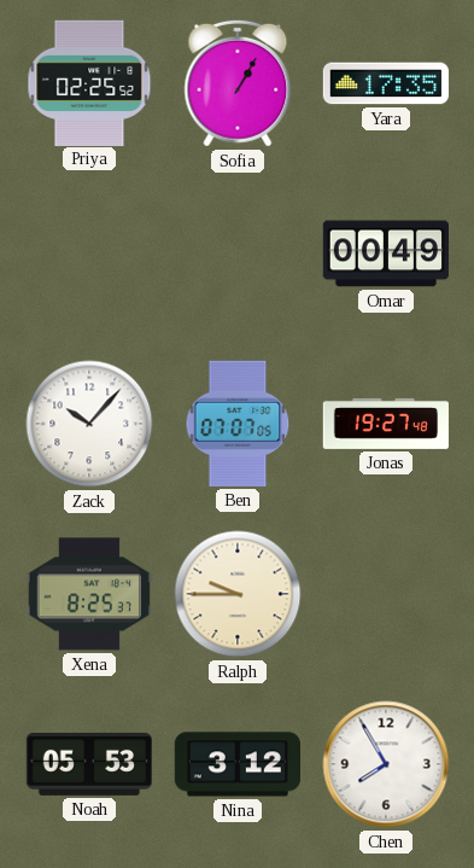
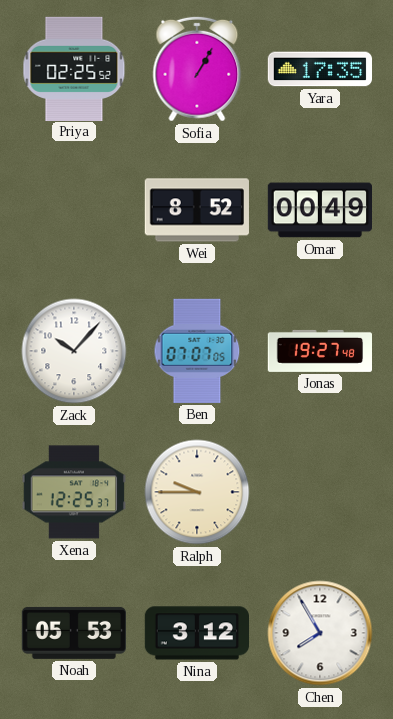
Wei: none -> 8:52 (197, 210)
Xena: 8:25 -> 12:25 (73, 492)
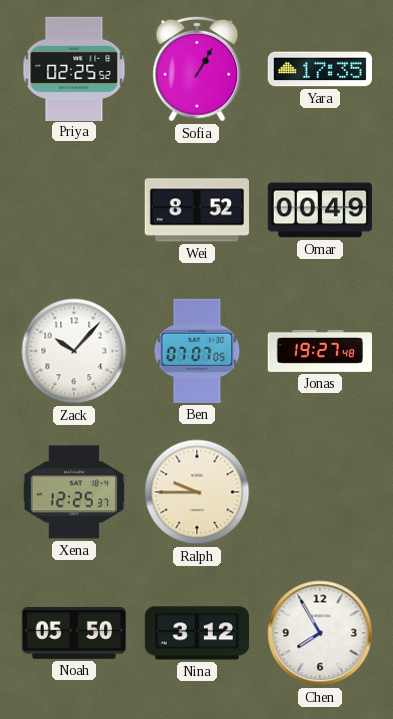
Noah: 05:53 -> 05:50 (73, 633)
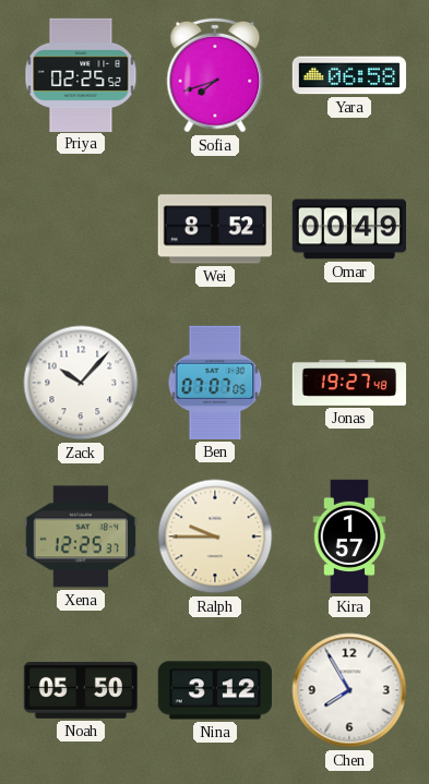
Sofia: 1:05 -> 7:42 (215, 75)
Yara: 17:35 -> 06:58 (348, 75)
Kira: none -> 1:57 (349, 536)
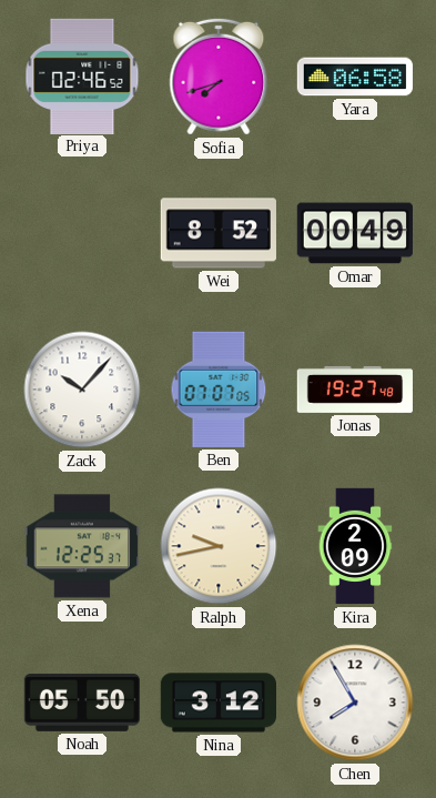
Priya: 02:25 -> 02:46 (82, 75)
Ralph: 9:45 -> 9:43 (219, 546)
Kira: 1:57 -> 2:09 (355, 546)
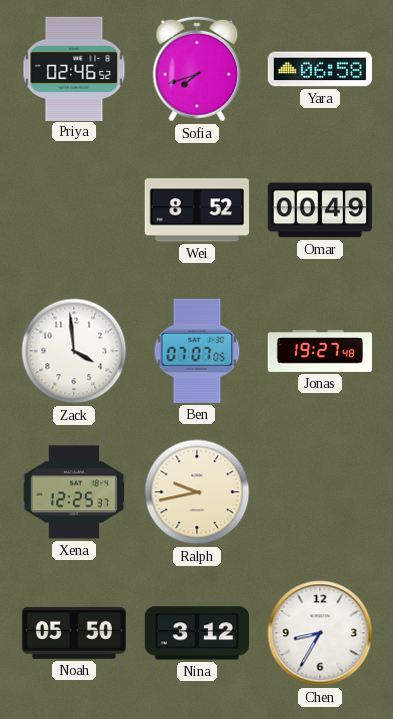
Zack: 10:07 -> 3:59 (74, 351)
Kira: 2:09 -> none (355, 546)
Chen: 7:55 -> 8:35 (320, 633)
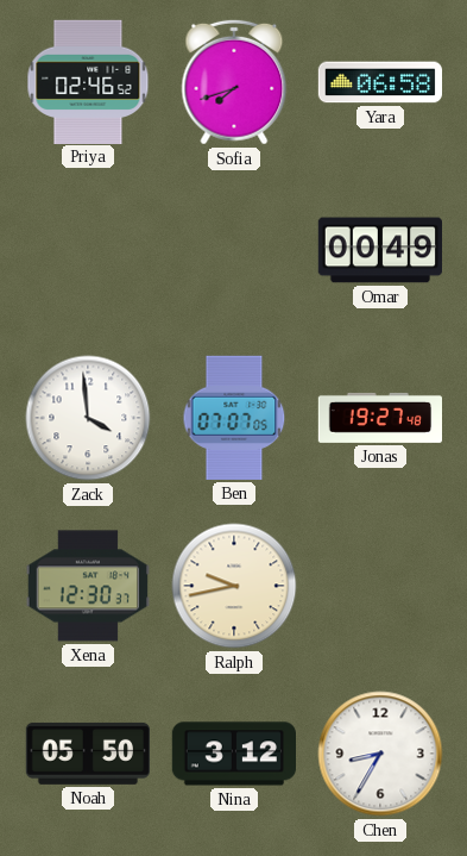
Wei: 8:52 -> none (197, 210)
Xena: 12:25 -> 12:30 (87, 586)
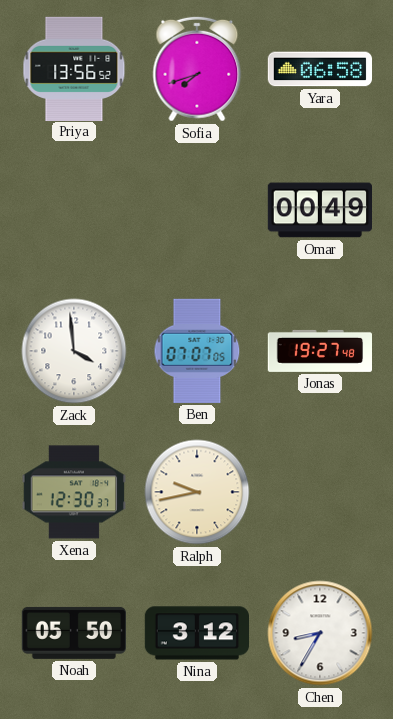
Priya: 02:46 -> 13:56 (74, 68)
